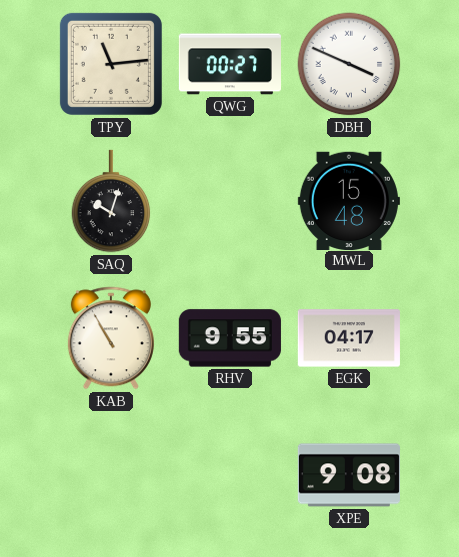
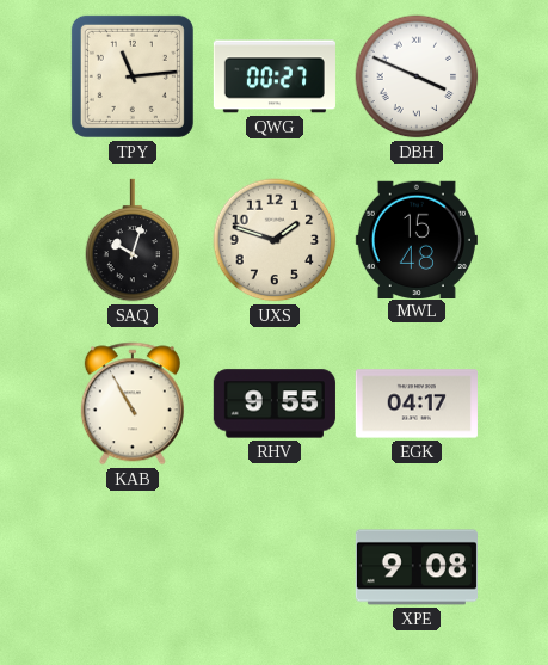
UXS: none -> 1:48 (275, 240)
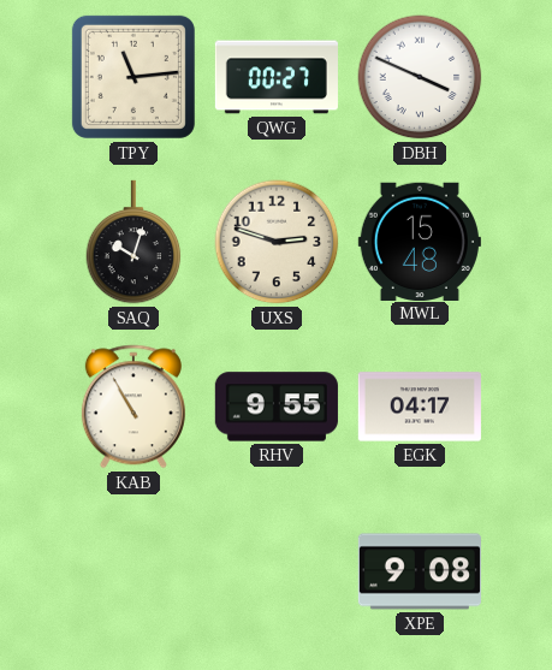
UXS: 1:48 -> 2:48 (277, 242)
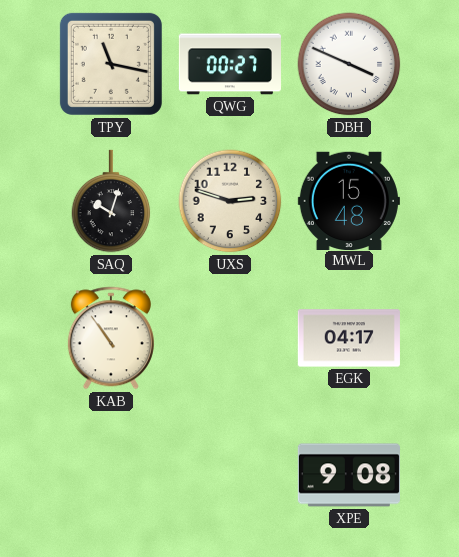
TPY: 11:14 -> 11:17 (111, 64)
KAB: 10:55 -> 10:54 (111, 338)
RHV: 9:55 -> none (277, 407)
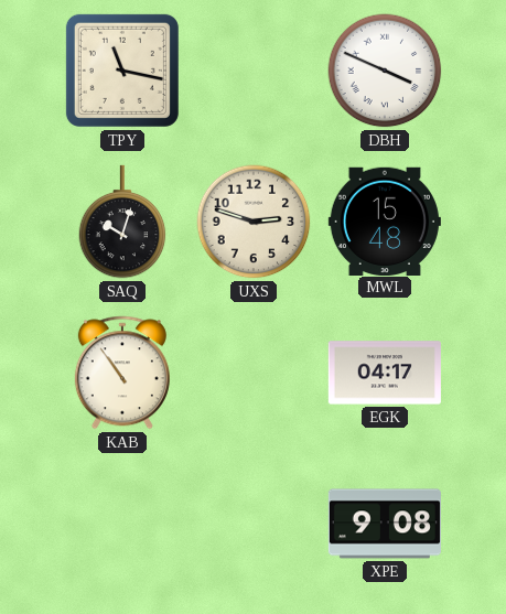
QWG: 00:27 -> none (230, 64)
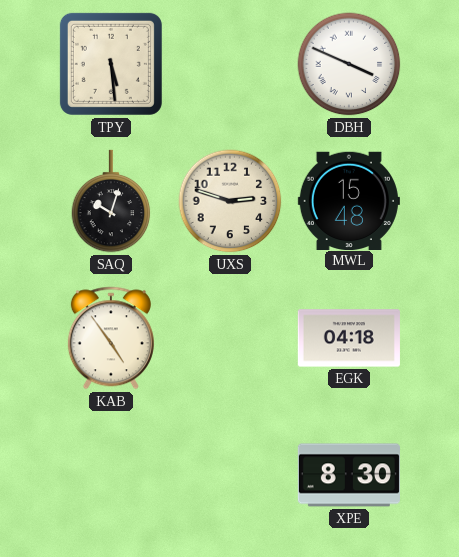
TPY: 11:17 -> 5:29 (111, 64)
KAB: 10:54 -> 4:54 (111, 338)
EGK: 04:17 -> 04:18 (349, 338)
XPE: 9:08 -> 8:30 (349, 475)
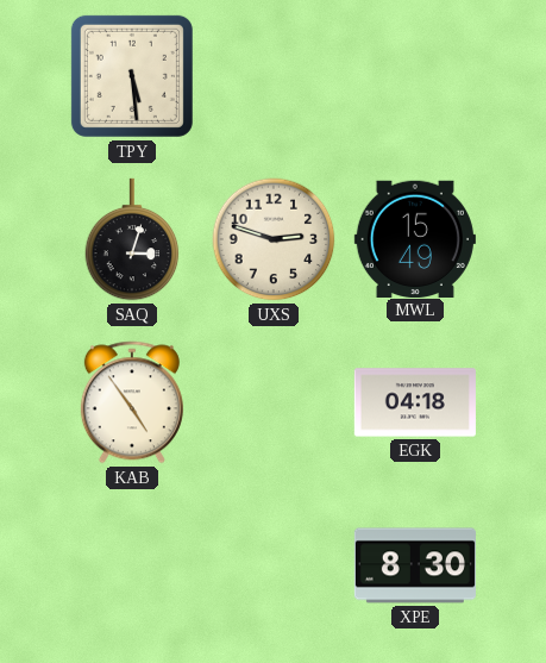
DBH: 3:49 -> none (349, 64)
SAQ: 10:03 -> 3:03 (132, 239)
MWL: 15:48 -> 15:49 (415, 238)
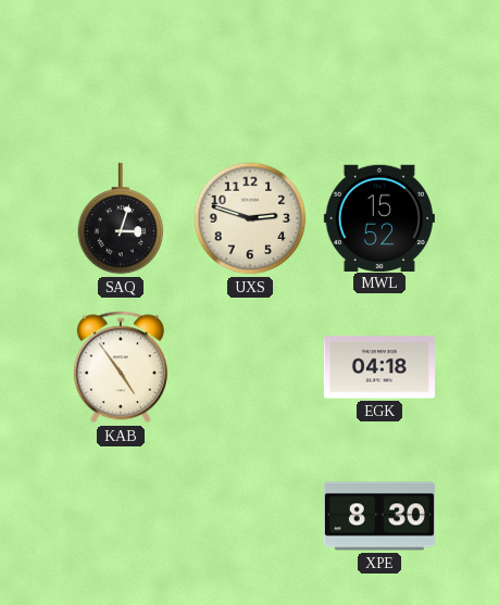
TPY: 5:29 -> none (132, 76)
MWL: 15:49 -> 15:52 (379, 217)
